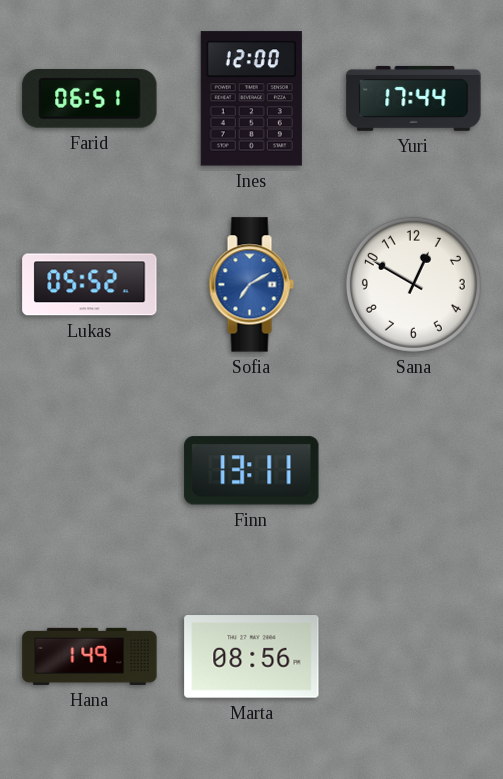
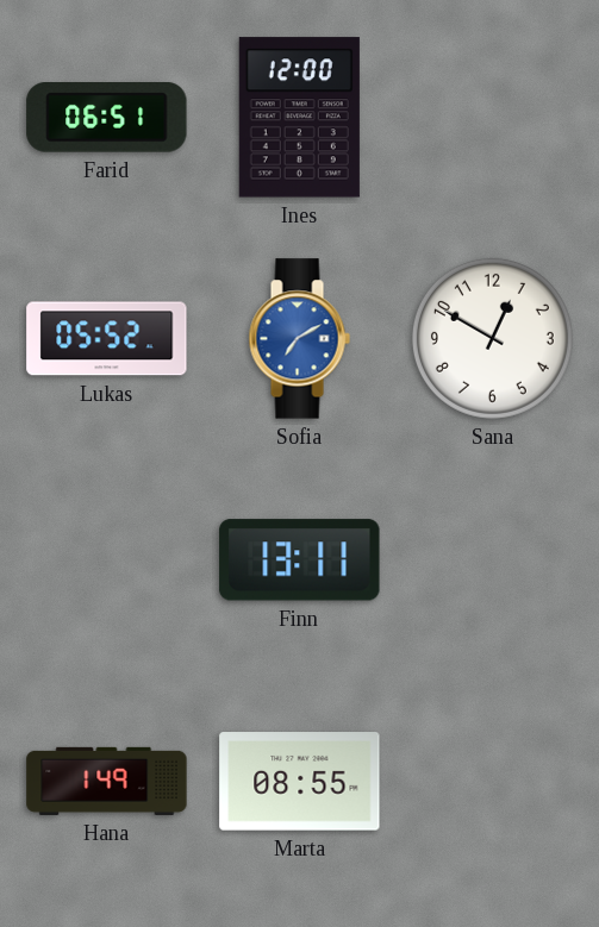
Yuri: 17:44 -> none (414, 98)
Marta: 08:56 -> 08:55 (300, 782)
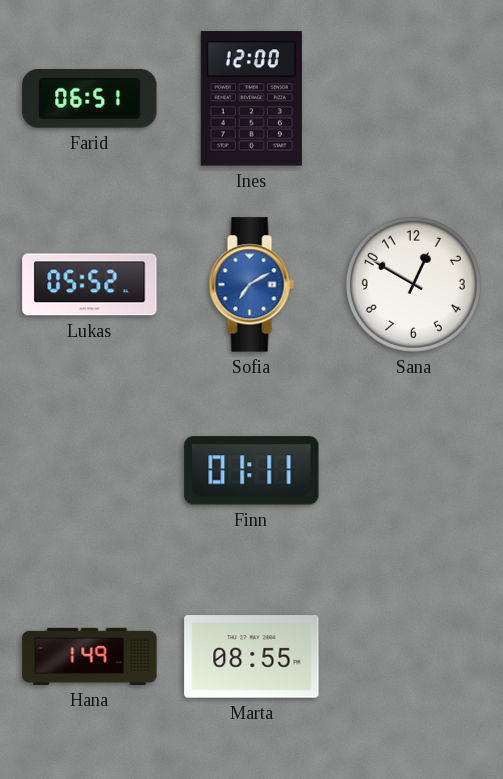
Finn: 13:11 -> 01:11 (252, 471)
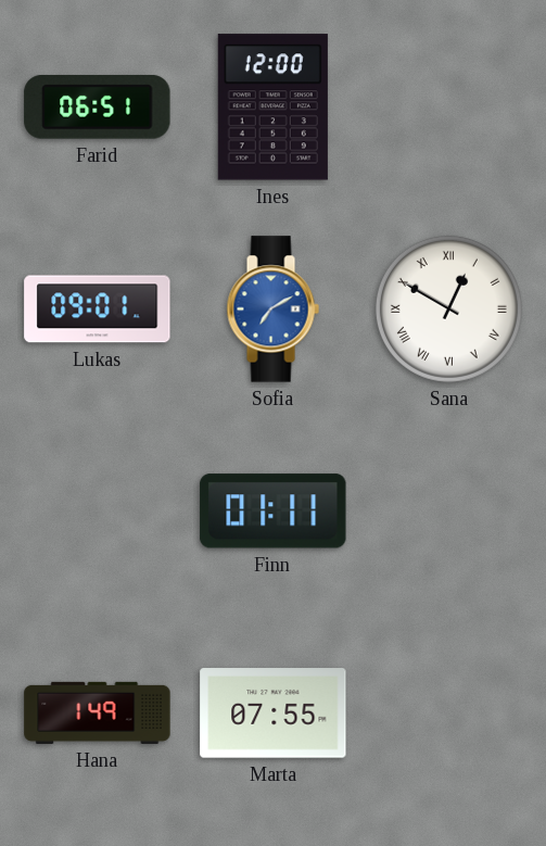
Lukas: 05:52 -> 09:01 (98, 310)
Sana numerals: Arabic -> Roman (448, 308)
Marta: 08:55 -> 07:55 (274, 714)
